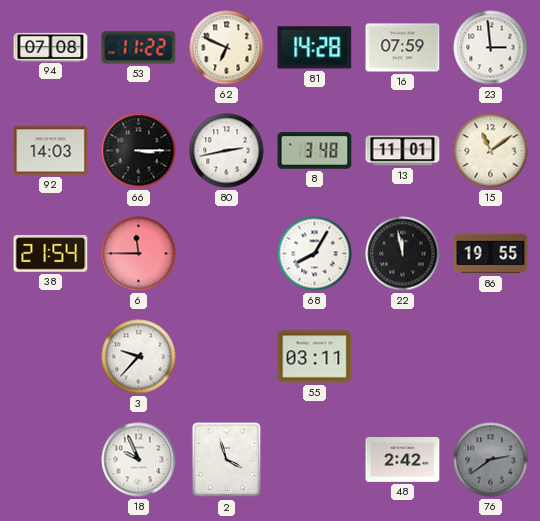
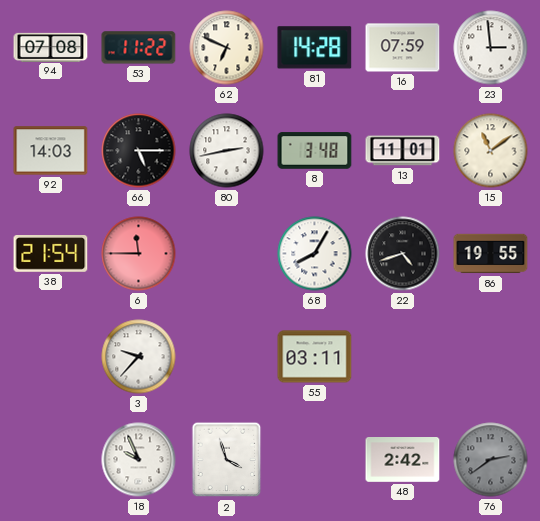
66: 3:15 -> 5:15 (139, 151)
22: 11:58 -> 4:42 (403, 254)
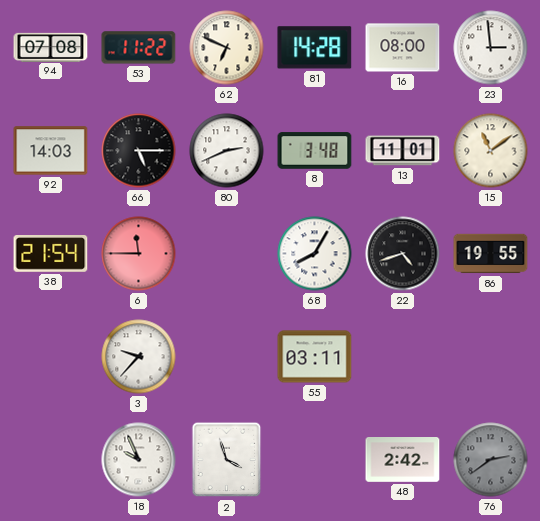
16: 07:59 -> 08:00 (403, 48)
80: 2:43 -> 2:41 (227, 151)
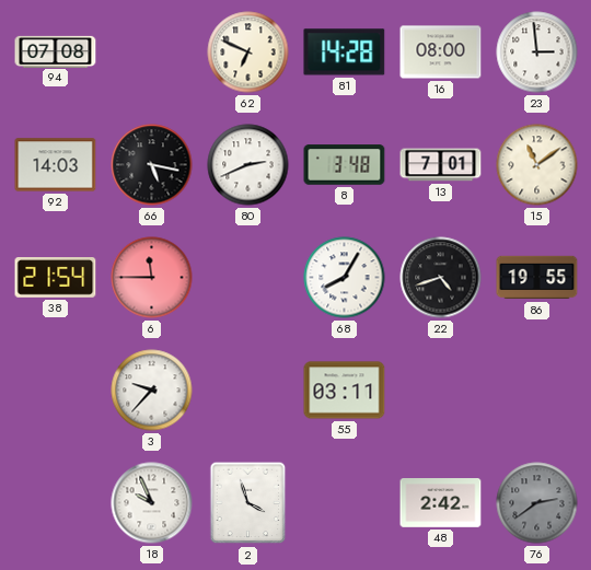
53: 11:22 -> none (139, 48)
66: 5:15 -> 5:17 (152, 165)
13: 11:01 -> 7:01 (441, 165)
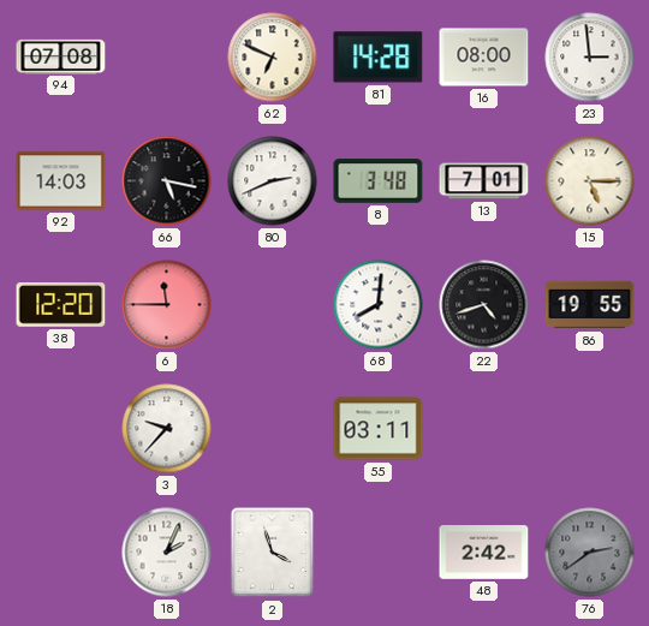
15: 11:09 -> 5:15 (590, 181)
38: 21:54 -> 12:20 (61, 305)
68: 8:05 -> 8:01 (379, 305)
18: 9:56 -> 2:04 (167, 553)
